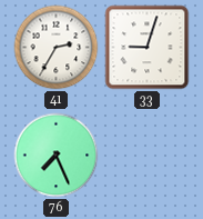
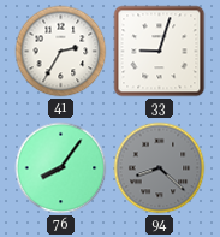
76: 7:26 -> 8:06 (61, 168)
94: none -> 8:22 (160, 168)
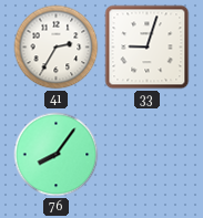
94: 8:22 -> none (160, 168)
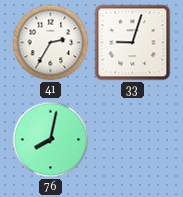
76: 8:06 -> 8:02 (51, 140)
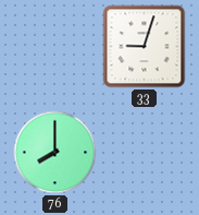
41: 2:35 -> none (51, 43)
76: 8:02 -> 8:00 (55, 153)
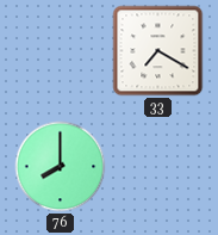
33: 9:03 -> 7:20 (158, 51)
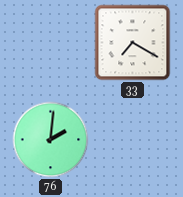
76: 8:00 -> 2:01 (51, 140)
